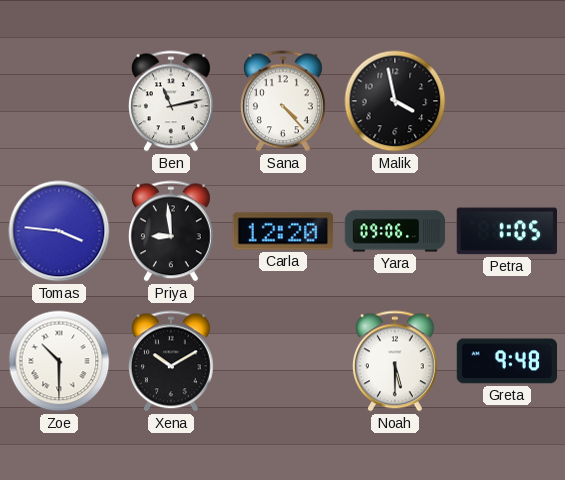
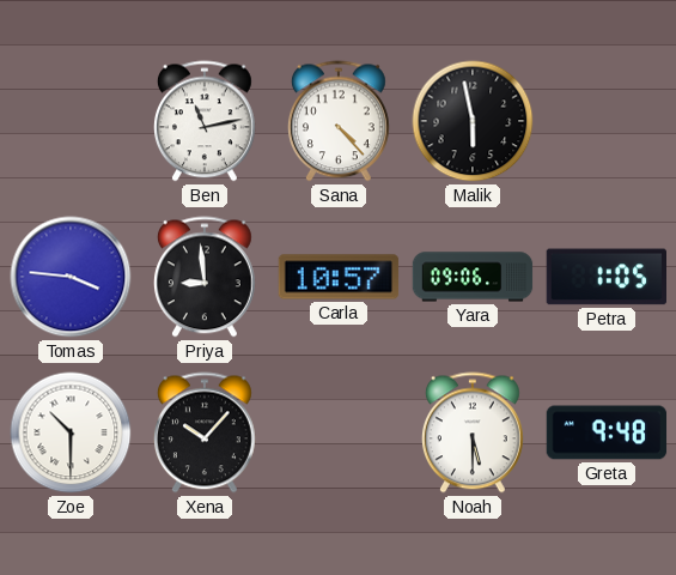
Malik: 3:58 -> 5:58 (473, 121)
Carla: 12:20 -> 10:57 (339, 277)
Xena: 10:10 -> 10:07 (205, 432)
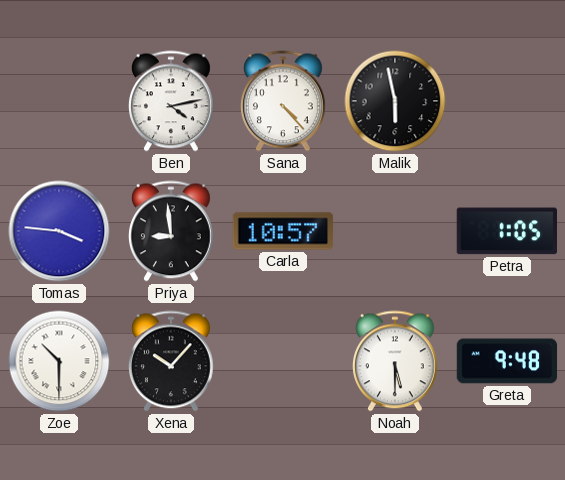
Ben: 11:13 -> 4:13 (171, 101)
Yara: 09:06 -> none (473, 277)
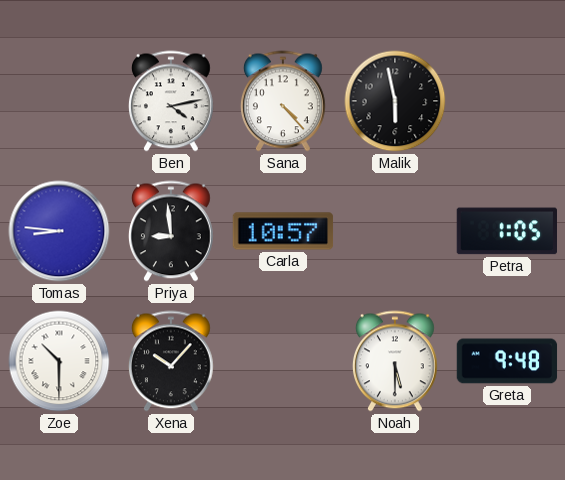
Tomas: 3:46 -> 8:46 (59, 231)
